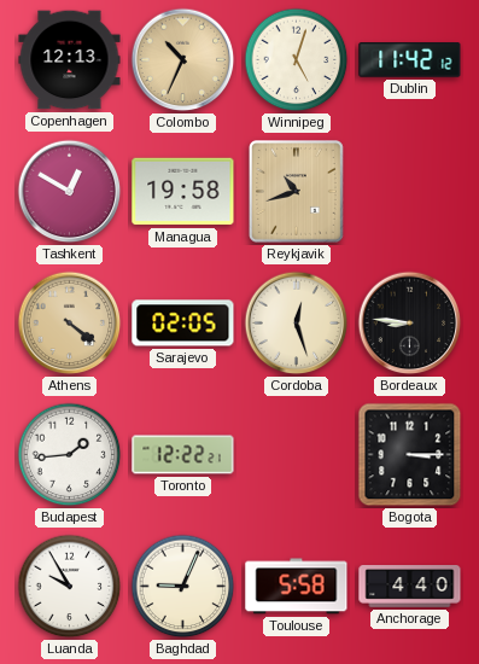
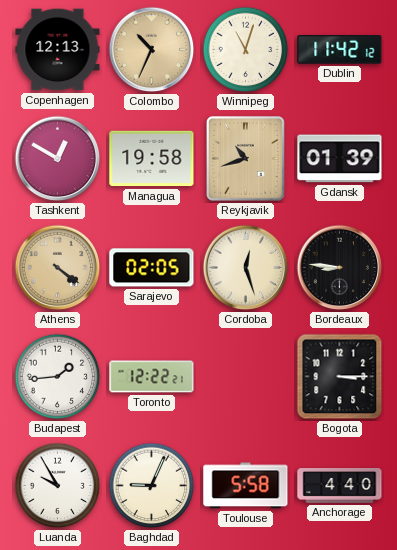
Winnipeg: 5:03 -> 11:03 (246, 50)
Gdansk: none -> 01:39 (340, 159)
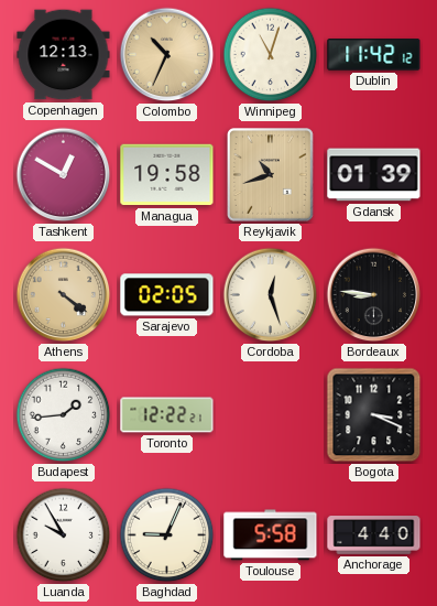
Bogota: 3:15 -> 3:19 (374, 415)
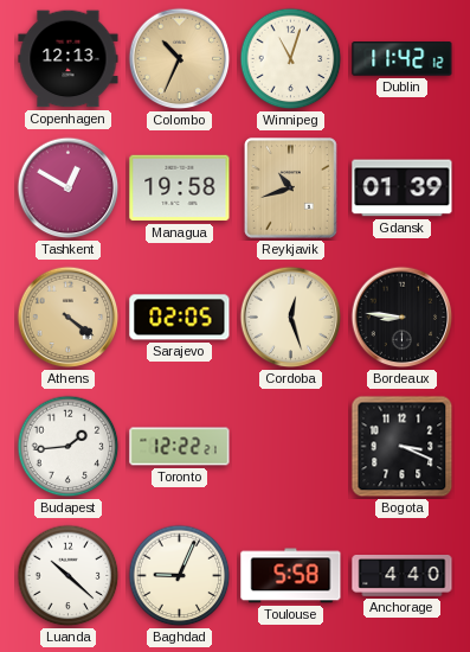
Luanda: 9:55 -> 10:22 (69, 576)
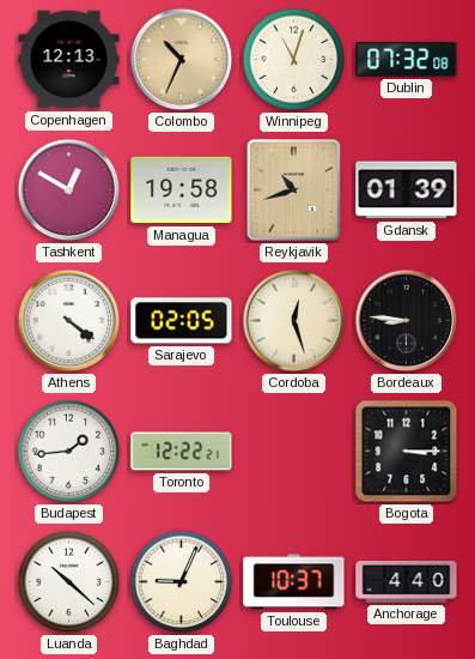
Dublin: 11:42 -> 07:32 (407, 60)
Athens dial: champagne -> white (69, 321)
Bogota: 3:19 -> 3:15 (407, 452)
Toulouse: 5:58 -> 10:37 (294, 582)
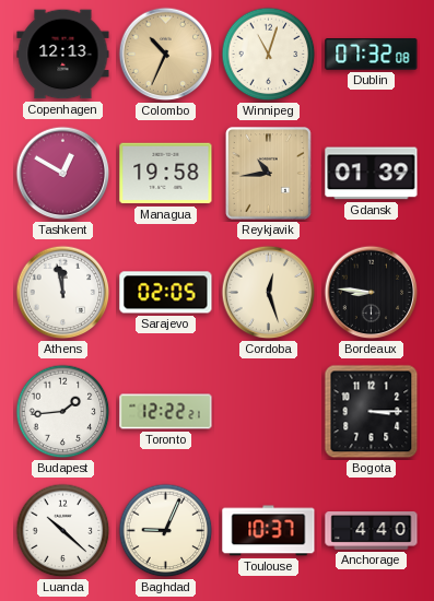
Reykjavik: 10:42 -> 10:44 (269, 174)
Athens: 4:21 -> 11:58 (63, 293)
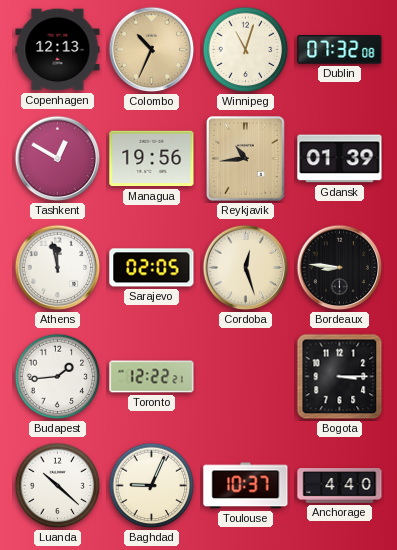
Managua: 19:58 -> 19:56 (152, 159)
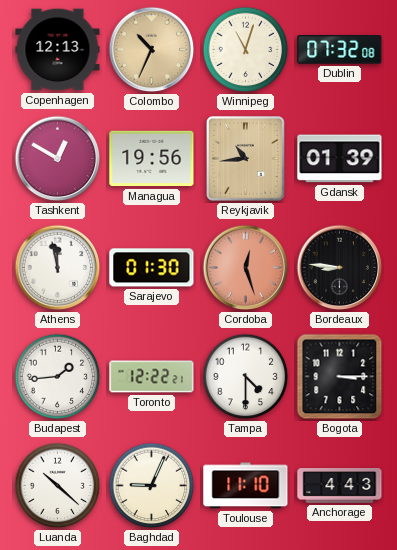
Sarajevo: 02:05 -> 01:30 (152, 268)
Cordoba dial: cream -> salmon (246, 268)
Tampa: none -> 4:30 (246, 377)
Toulouse: 10:37 -> 11:10 (246, 486)
Anchorage: 4:40 -> 4:43 (340, 486)
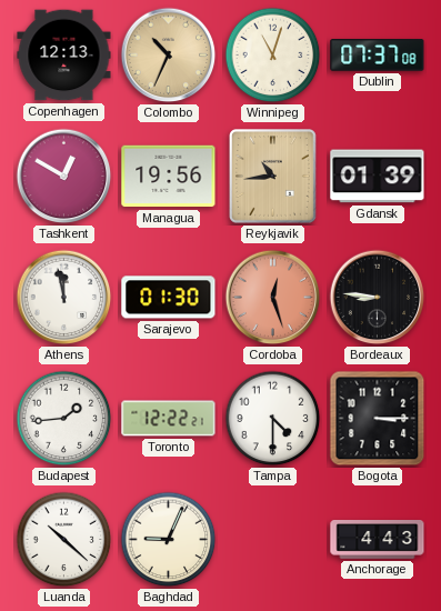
Dublin: 07:32 -> 07:37 (378, 56)
Toulouse: 11:10 -> none (246, 486)
